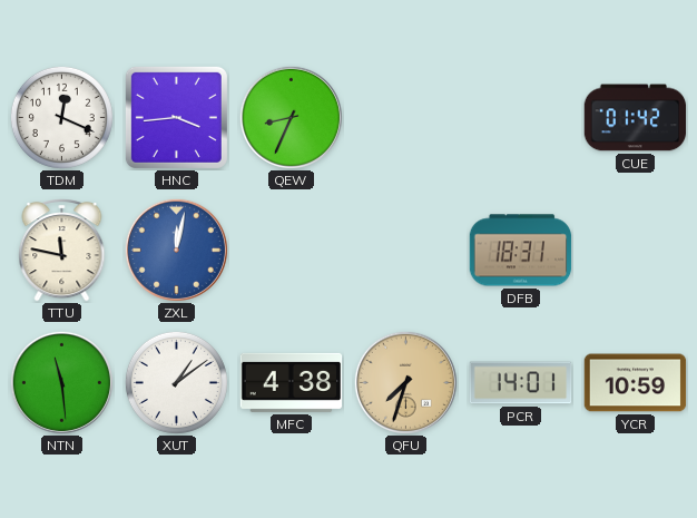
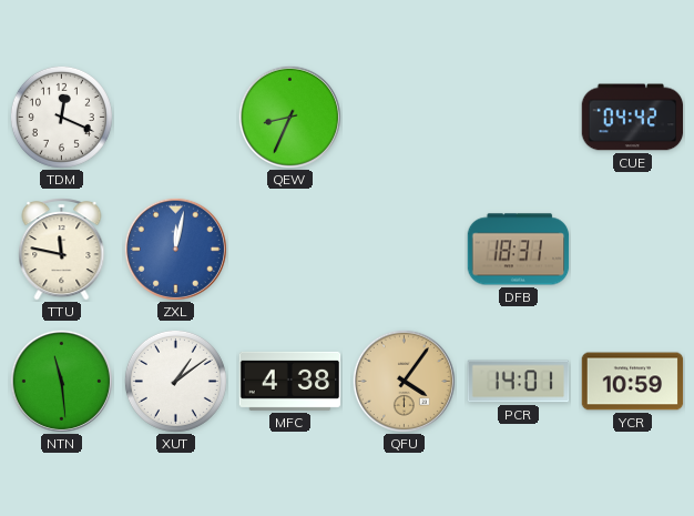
HNC: 3:44 -> none (176, 117)
CUE: 01:42 -> 04:42 (633, 118)
QFU: 7:33 -> 4:06 (404, 381)
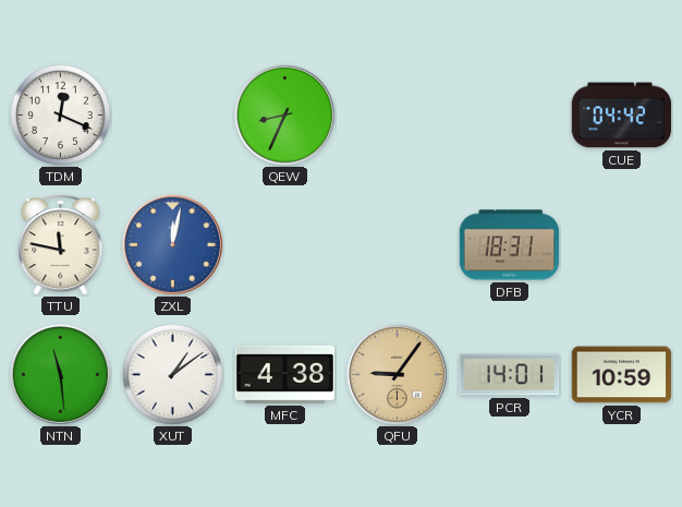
QFU: 4:06 -> 9:06 (397, 374)
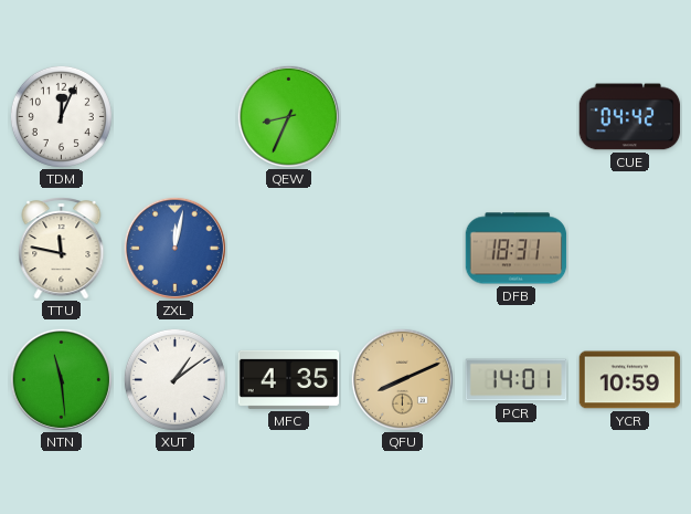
TDM: 12:19 -> 12:04 (61, 116)
MFC: 4:38 -> 4:35 (289, 379)
QFU: 9:06 -> 8:11 (402, 379)
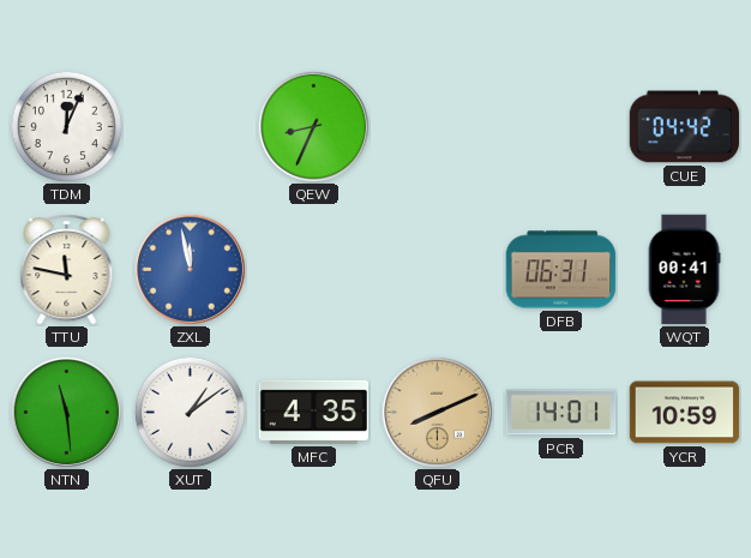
ZXL: 12:02 -> 11:58 (190, 269)
DFB: 18:31 -> 06:31 (561, 270)
WQT: none -> 00:41 (684, 270)
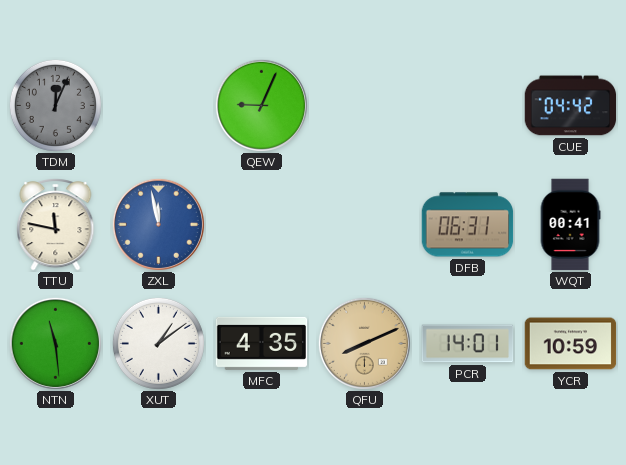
TDM dial: white -> grey (55, 105)
QEW: 8:34 -> 9:04 (261, 105)
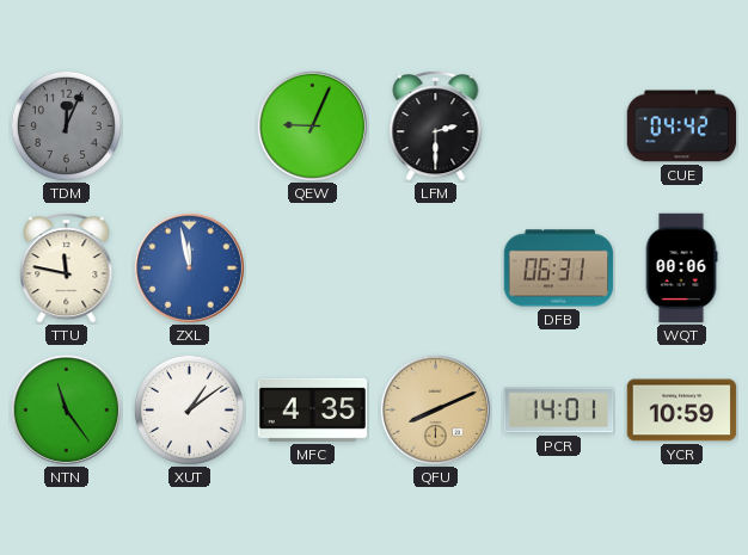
LFM: none -> 2:30 (436, 127)
WQT: 00:41 -> 00:06 (681, 269)
NTN: 11:29 -> 11:24 (66, 409)
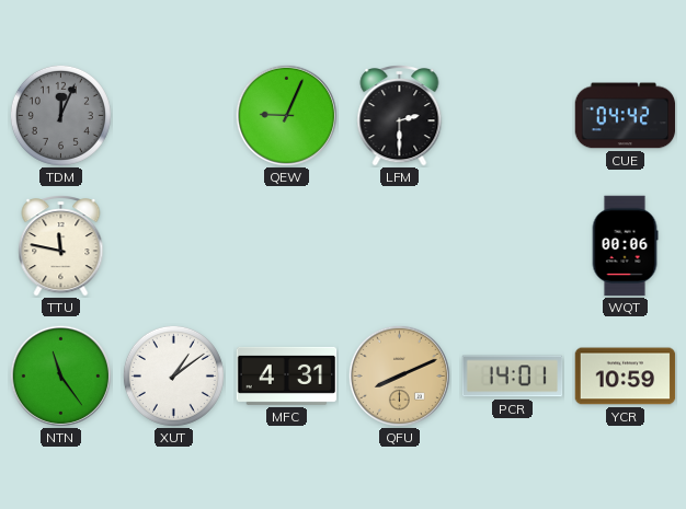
ZXL: 11:58 -> none (189, 267)
DFB: 06:31 -> none (559, 269)
MFC: 4:35 -> 4:31 (287, 375)
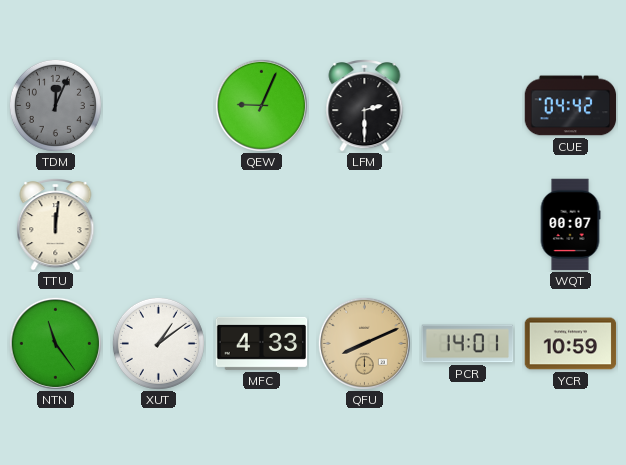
TTU: 11:47 -> 12:01 (56, 225)
WQT: 00:06 -> 00:07 (570, 225)
MFC: 4:31 -> 4:33 (262, 343)
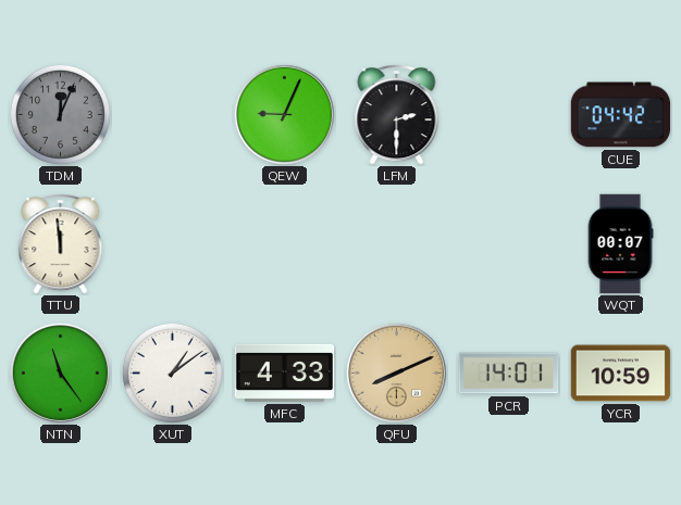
TTU: 12:01 -> 11:59 (61, 244)
